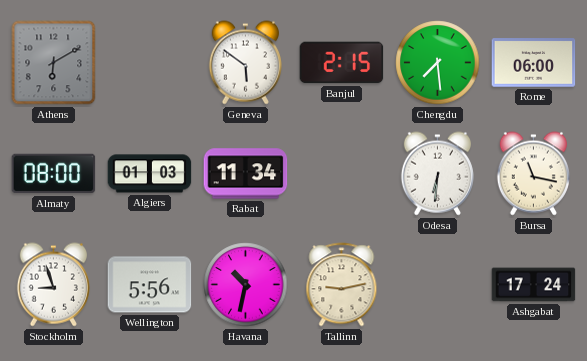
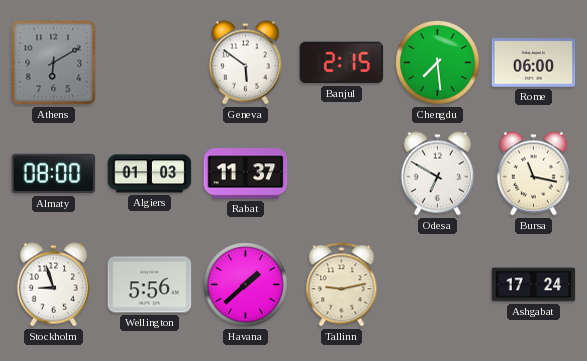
Rabat: 11:34 -> 11:37 (246, 174)
Odesa: 6:31 -> 6:50 (437, 174)
Havana: 10:32 -> 1:38 (246, 285)
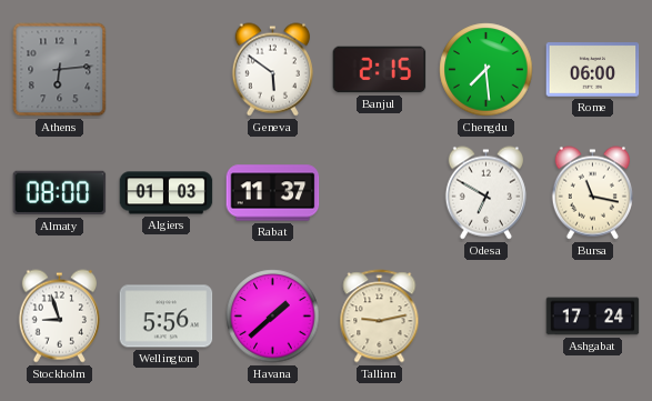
Athens: 6:10 -> 6:14 (60, 70)
